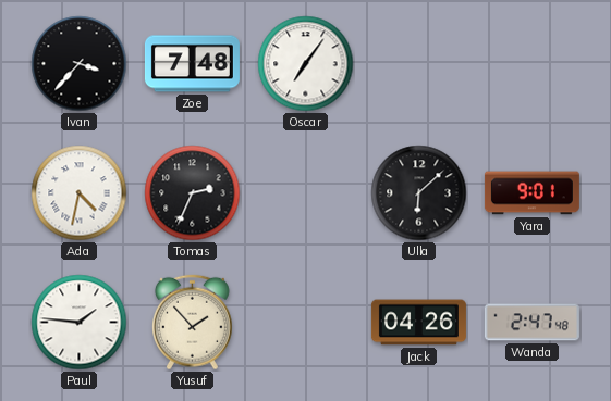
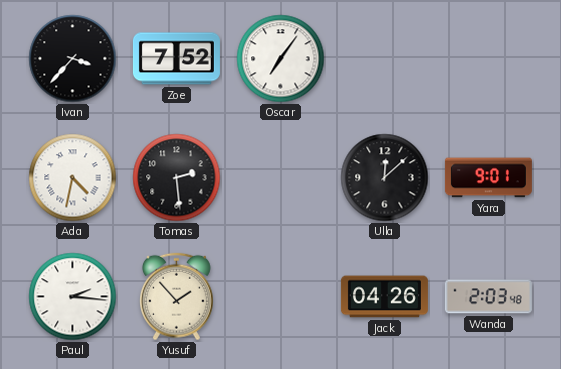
Zoe: 7:48 -> 7:52 (176, 59)
Tomas: 2:34 -> 2:29 (177, 178)
Ulla: 6:08 -> 12:08 (385, 178)
Paul: 1:46 -> 2:16 (73, 297)
Wanda: 2:47 -> 2:03 (488, 297)
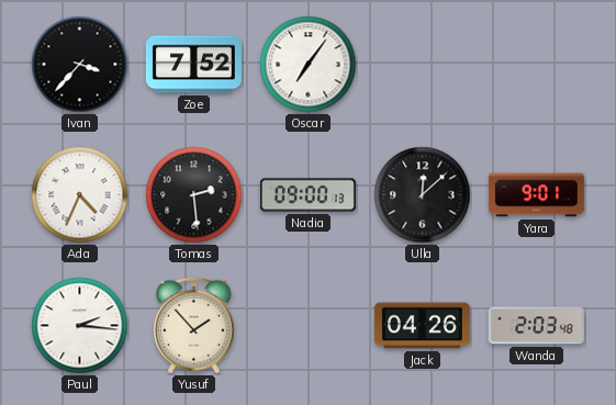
Ada: 4:32 -> 4:34 (80, 195)
Nadia: none -> 09:00 (307, 195)
